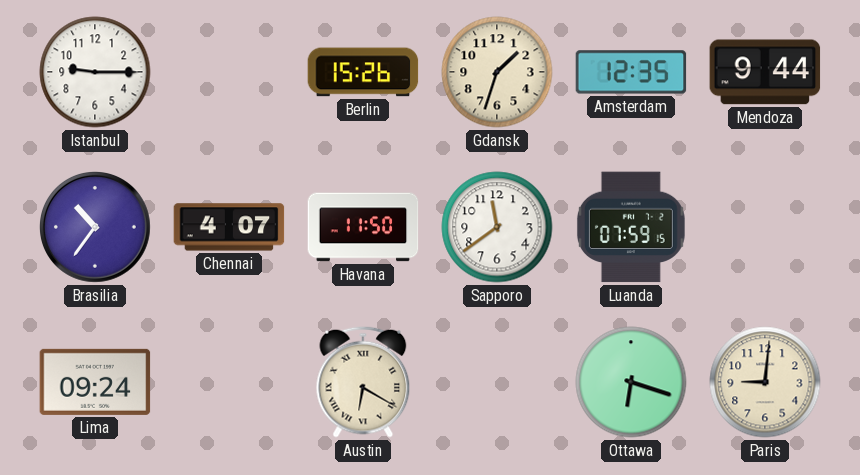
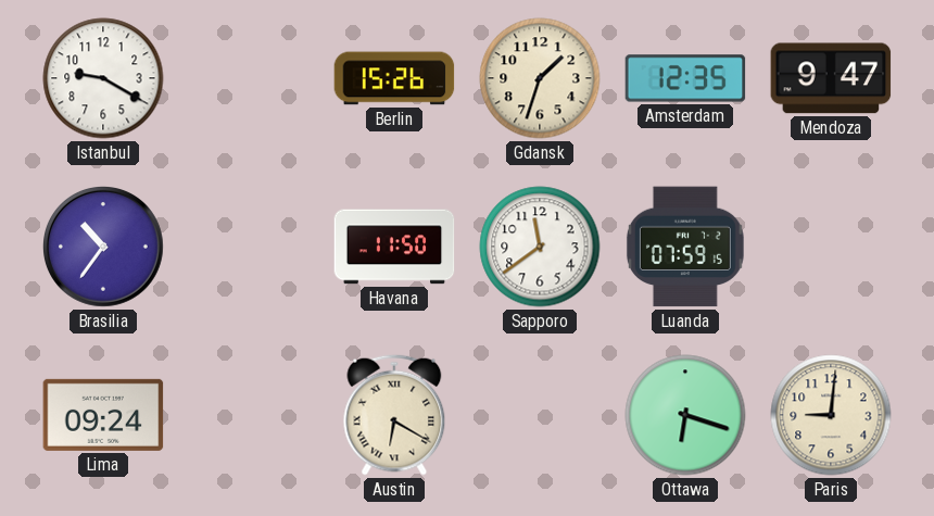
Istanbul: 9:15 -> 9:20 (103, 78)
Mendoza: 9:44 -> 9:47 (831, 78)
Chennai: 4:07 -> none (229, 227)
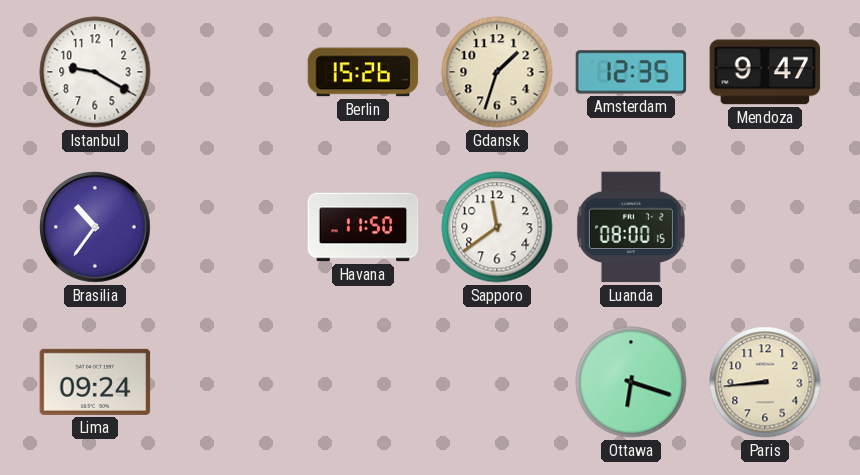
Luanda: 07:59 -> 08:00 (631, 227)
Austin: 6:20 -> none (394, 415)
Paris: 9:01 -> 8:44 (765, 382)
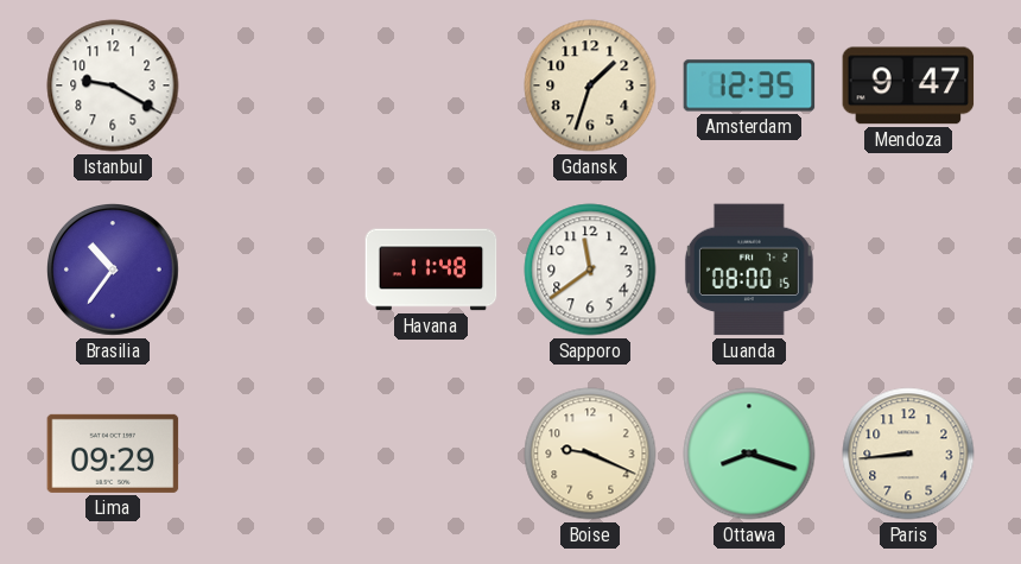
Berlin: 15:26 -> none (363, 72)
Havana: 11:50 -> 11:48 (431, 270)
Lima: 09:24 -> 09:29 (113, 454)
Boise: none -> 9:19 (590, 454)
Ottawa: 6:18 -> 8:18 (749, 454)
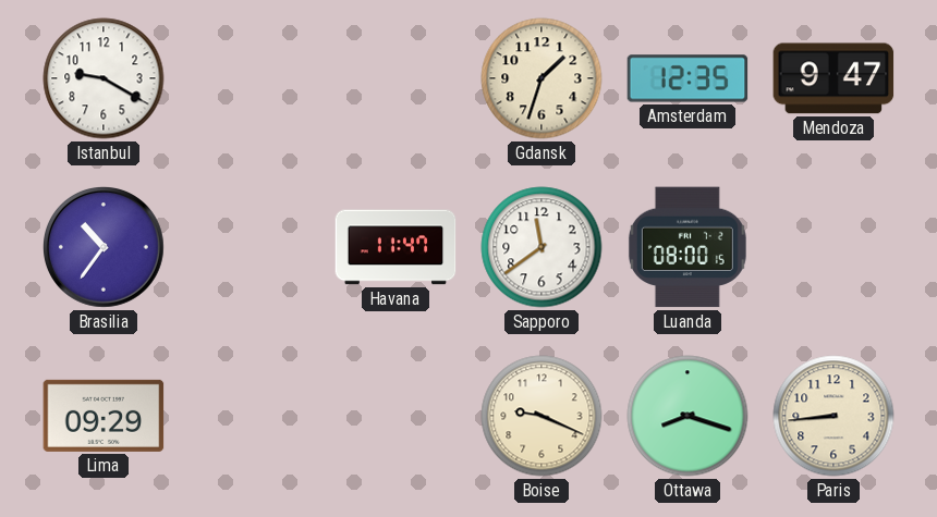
Havana: 11:48 -> 11:47 (396, 247)
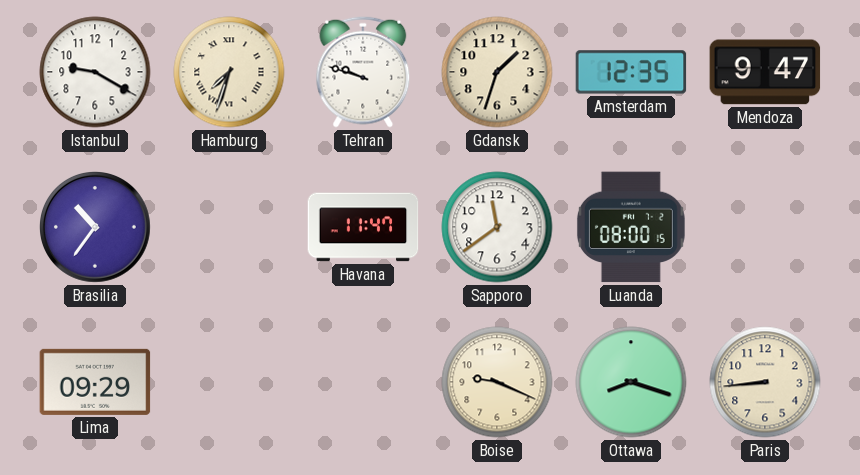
Hamburg: none -> 7:33 (229, 72)
Tehran: none -> 9:48 (363, 72)
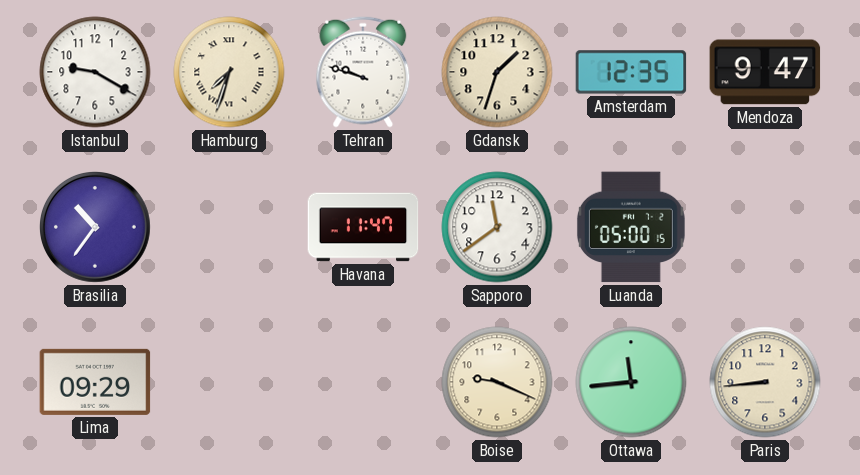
Luanda: 08:00 -> 05:00 (631, 227)
Ottawa: 8:18 -> 11:44 (631, 382)
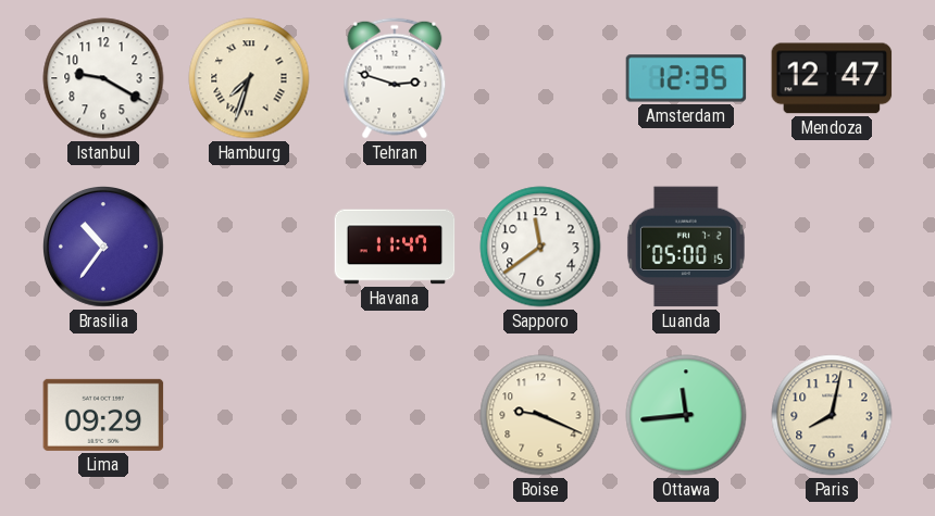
Tehran: 9:48 -> 2:48 (395, 78)
Gdansk: 1:33 -> none (497, 72)
Mendoza: 9:47 -> 12:47 (832, 78)
Paris: 8:44 -> 8:02 (832, 415)
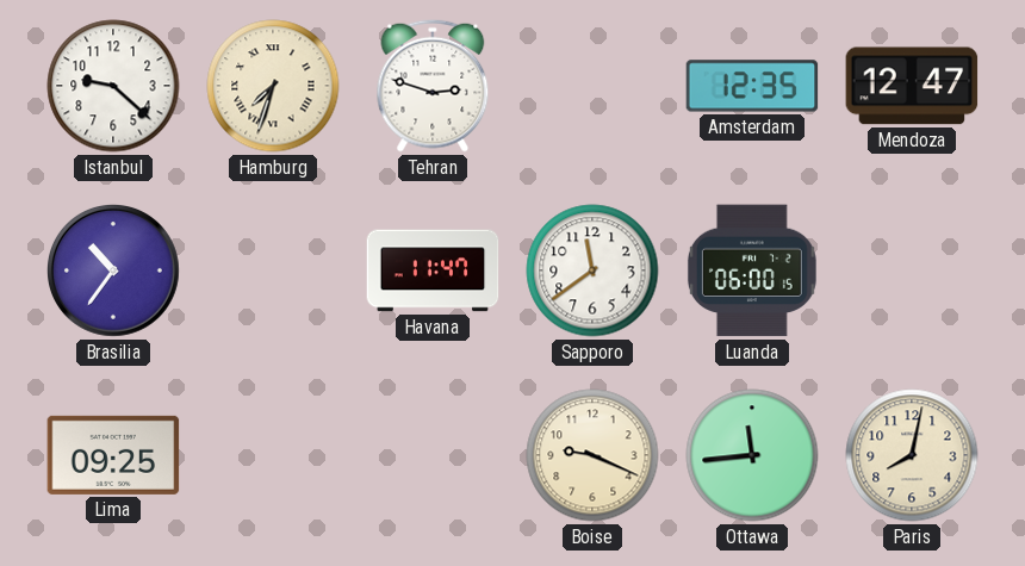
Istanbul: 9:20 -> 9:22 (113, 86)
Luanda: 05:00 -> 06:00 (752, 270)
Lima: 09:29 -> 09:25 (113, 455)
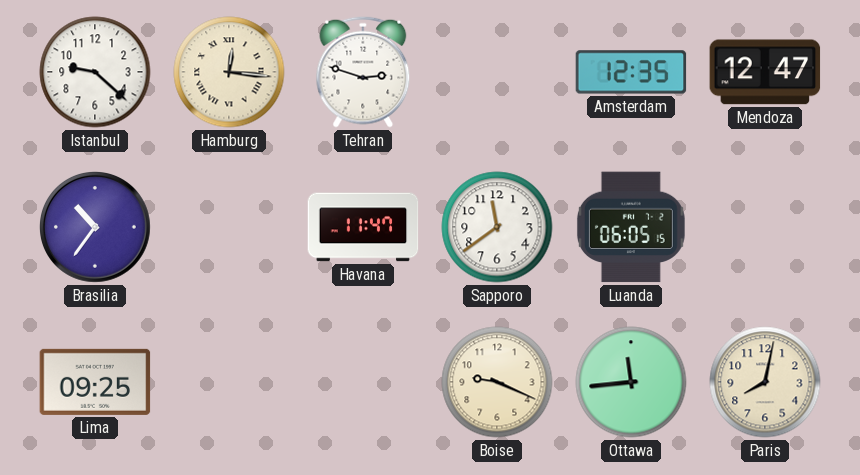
Hamburg: 7:33 -> 12:16 (229, 72)
Luanda: 06:00 -> 06:05 (631, 227)
